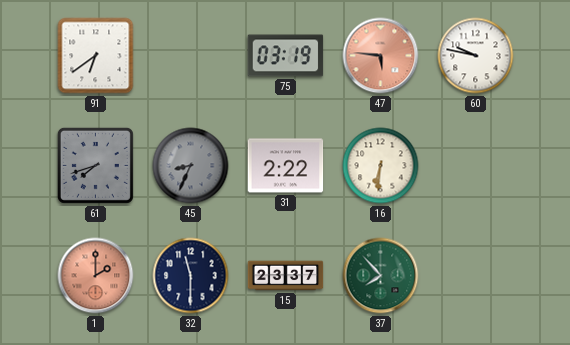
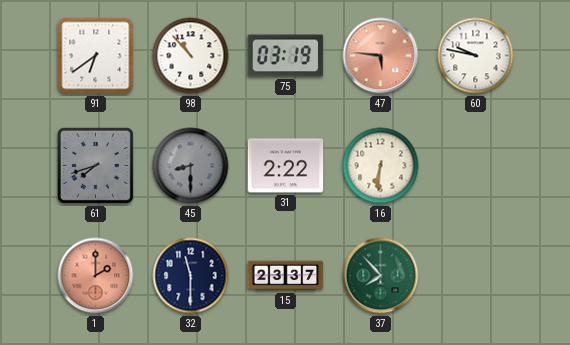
98: none -> 10:53 (191, 56)
45: 8:34 -> 8:30 (191, 166)
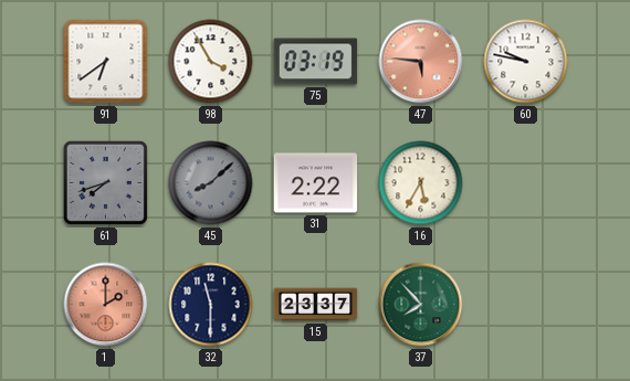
98: 10:53 -> 3:55 (211, 62)
45: 8:30 -> 8:08 (211, 183)
16: 6:31 -> 5:35 (421, 183)
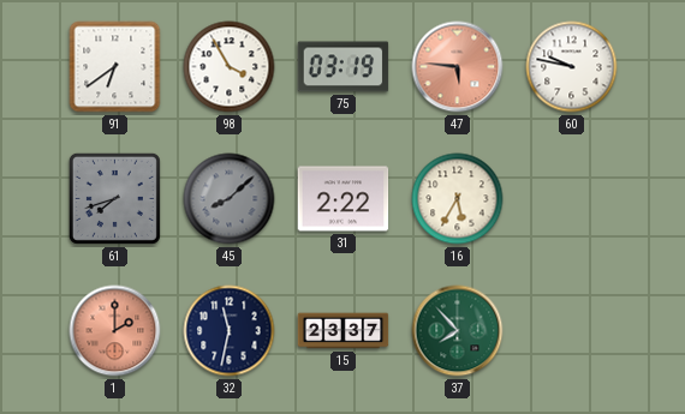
32: 11:30 -> 11:32 (230, 331)
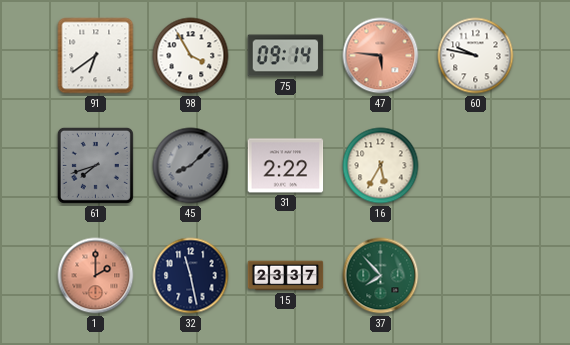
75: 03:19 -> 09:14 (286, 56)
32: 11:32 -> 11:28 (191, 276)
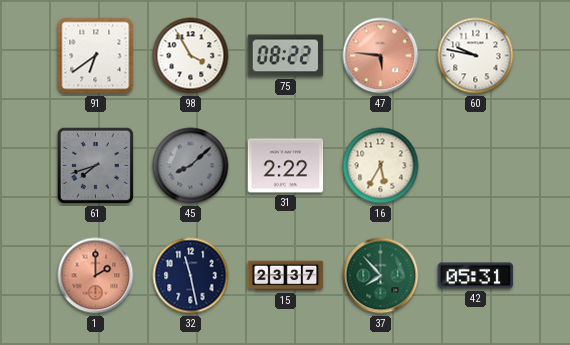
75: 09:14 -> 08:22 (286, 56)
42: none -> 05:31 (476, 276)
